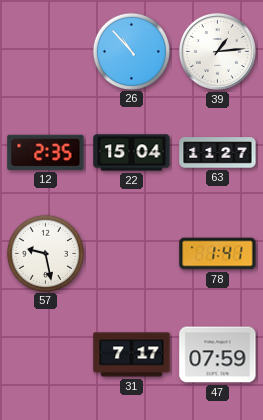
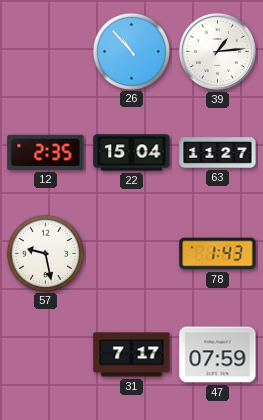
78: 1:41 -> 1:43 (218, 254)
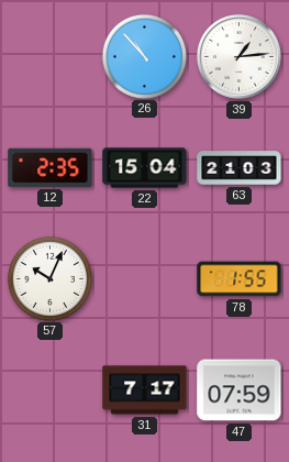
63: 11:27 -> 21:03 (240, 168)
57: 9:28 -> 10:04 (49, 278)
78: 1:43 -> 1:55 (240, 279)
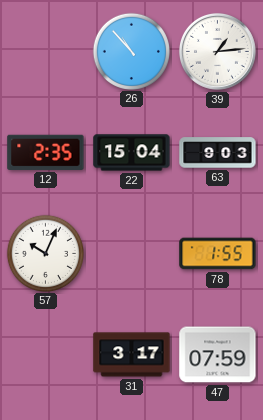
63: 21:03 -> 9:03 (218, 153)
31: 7:17 -> 3:17 (132, 355)
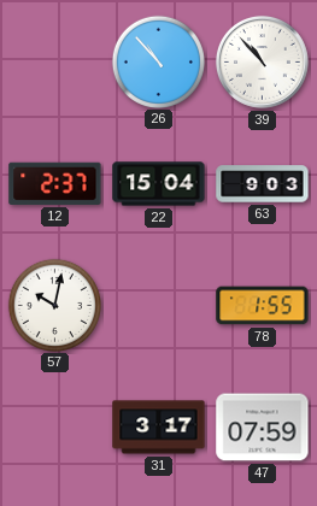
39: 1:14 -> 10:53 (263, 63)
12: 2:35 -> 2:37 (55, 183)
57: 10:04 -> 10:02 (54, 305)
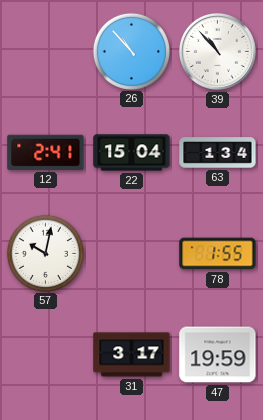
12: 2:37 -> 2:41 (46, 152)
63: 9:03 -> 1:34 (218, 153)
47: 07:59 -> 19:59 (218, 355)
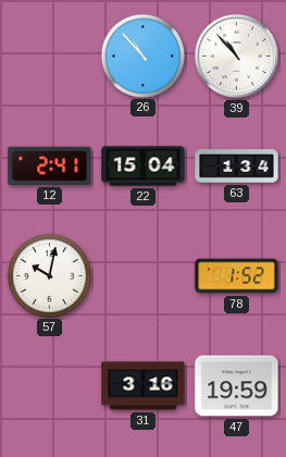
78: 1:55 -> 1:52 (237, 276)
31: 3:17 -> 3:16 (144, 386)
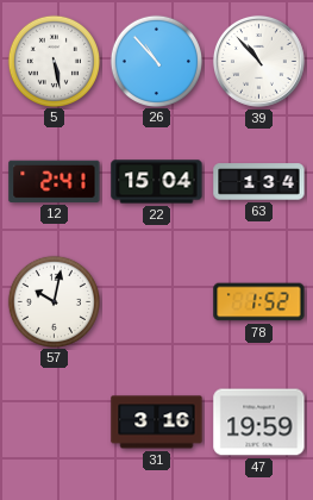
5: none -> 5:28 (54, 61)
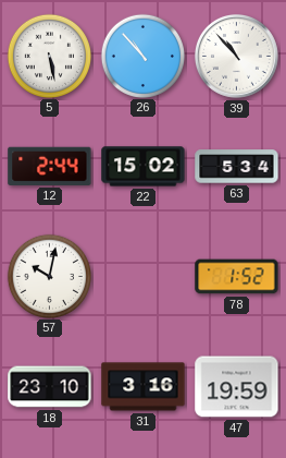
12: 2:41 -> 2:44 (50, 166)
22: 15:04 -> 15:02 (144, 167)
63: 1:34 -> 5:34 (237, 167)
18: none -> 23:10 (50, 387)
